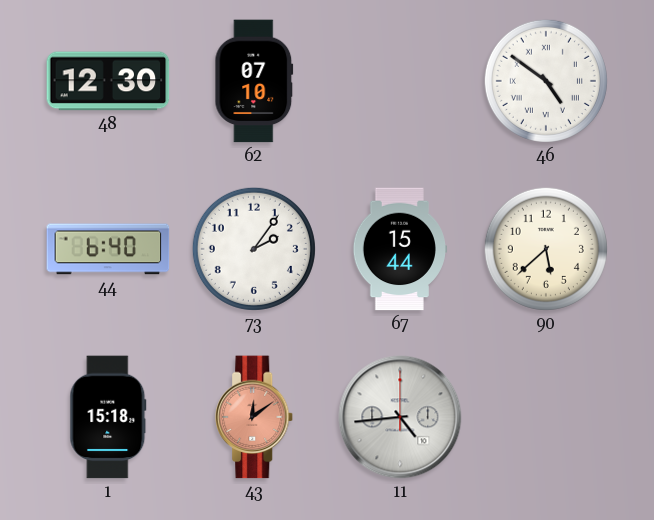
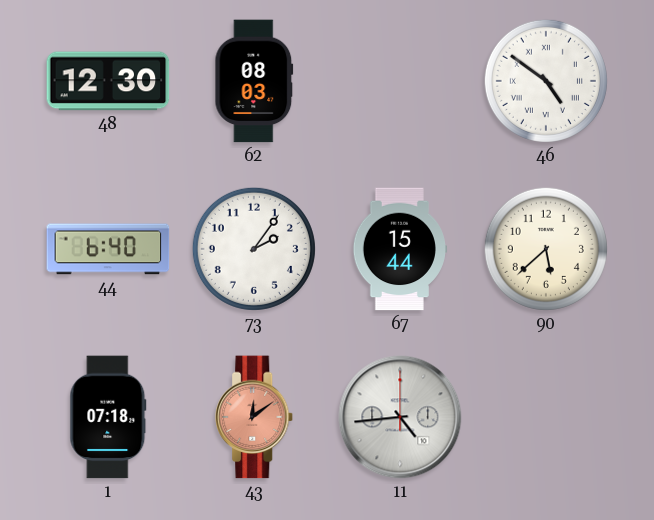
62: 07:10 -> 08:03 (254, 81)
1: 15:18 -> 07:18 (108, 417)
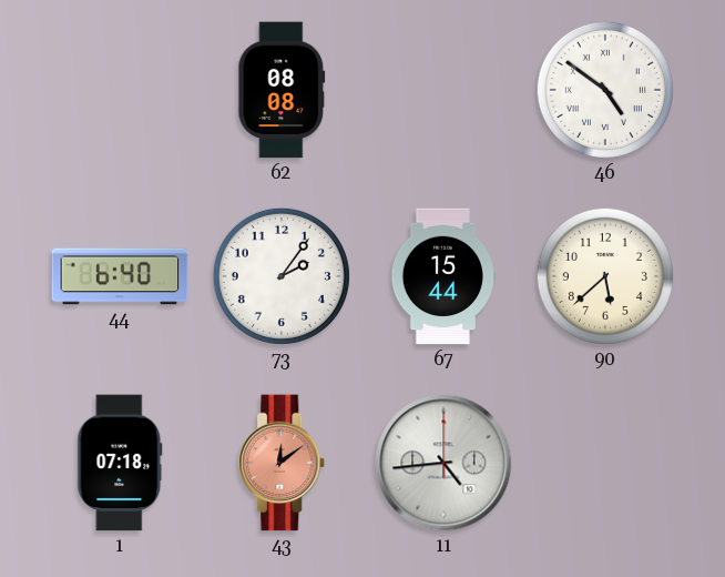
48: 12:30 -> none (108, 81)
62: 08:03 -> 08:08 (282, 90)
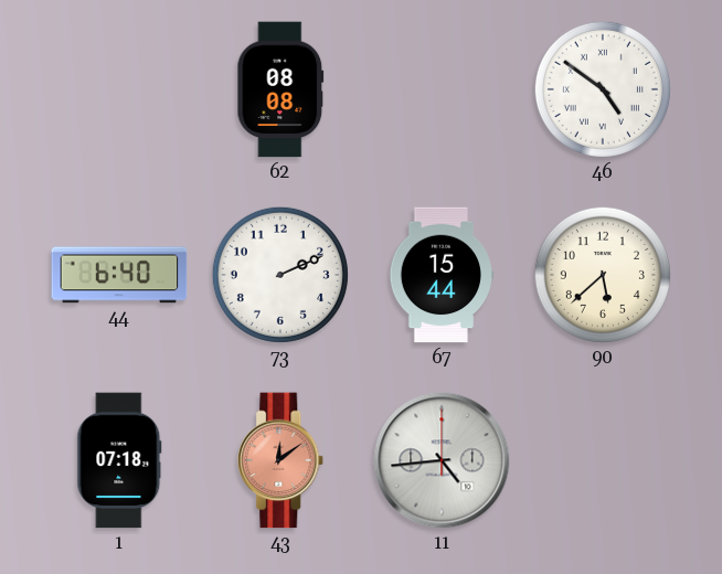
73: 2:06 -> 2:11 (280, 275)
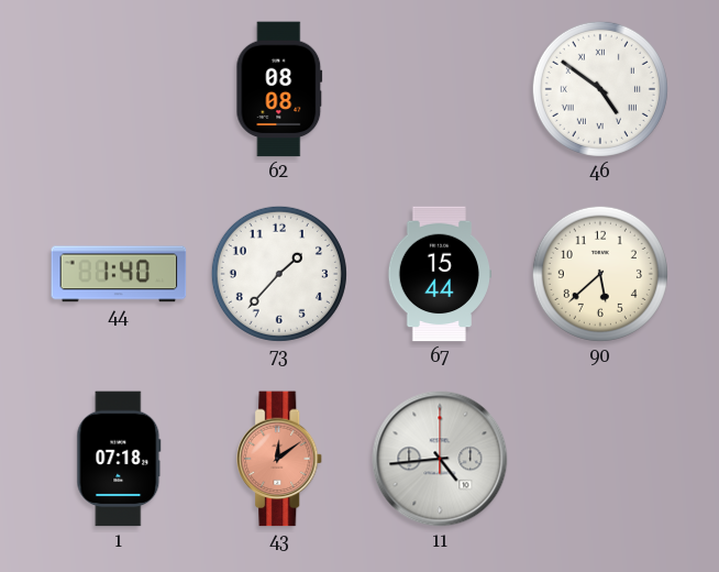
44: 6:40 -> 1:40 (119, 274)
73: 2:11 -> 1:37 (279, 274)
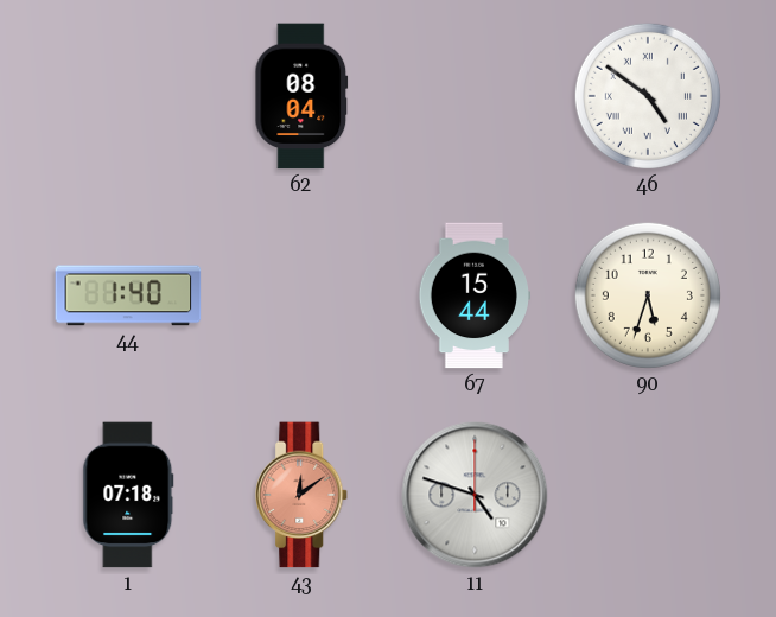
62: 08:08 -> 08:04 (301, 96)
73: 1:37 -> none (279, 274)
90: 5:38 -> 5:33 (648, 295)
11: 4:44 -> 4:48 (475, 495)
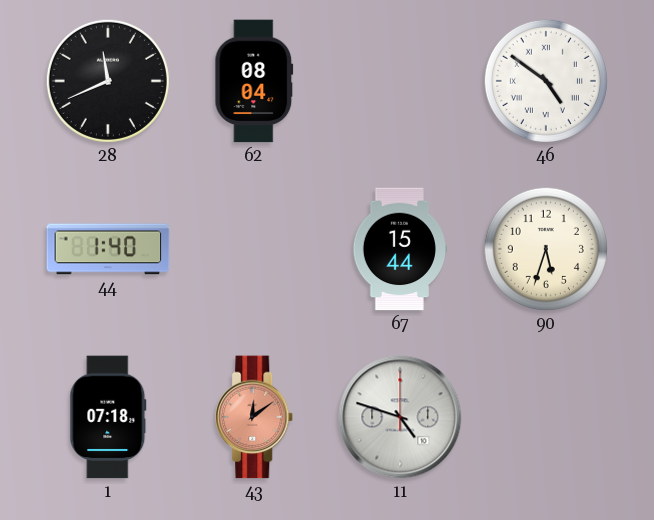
28: none -> 11:41 (108, 81)
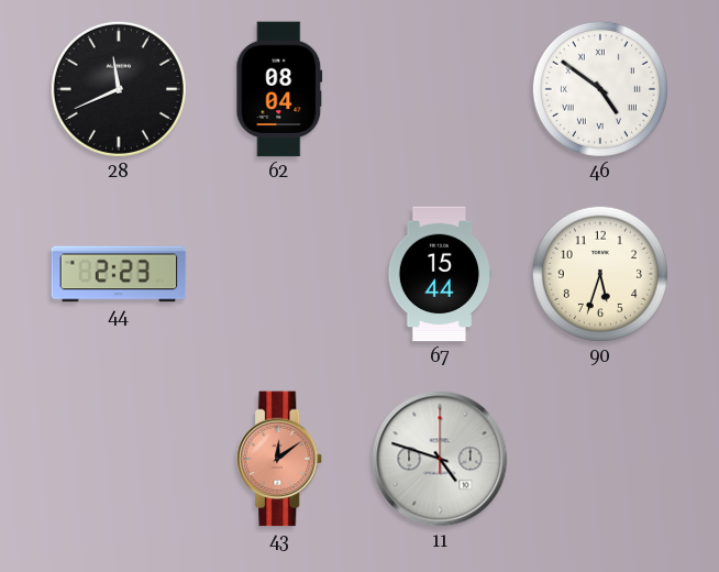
44: 1:40 -> 2:23 (119, 274)
1: 07:18 -> none (108, 417)
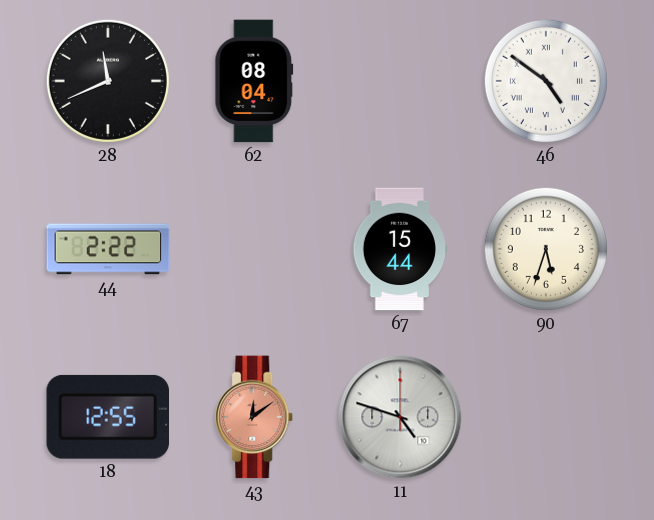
44: 2:23 -> 2:22 (108, 249)
18: none -> 12:55 (107, 417)
